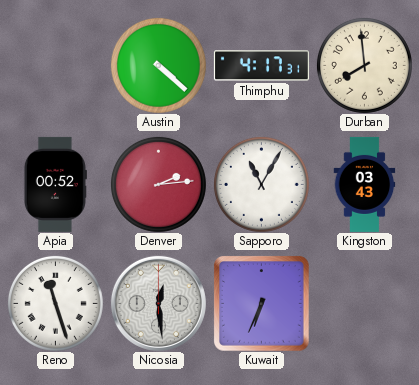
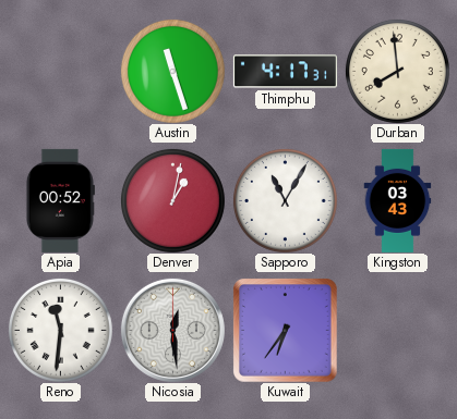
Austin: 4:22 -> 11:27 (172, 71)
Denver: 2:14 -> 1:02 (172, 200)
Reno: 11:27 -> 11:31 (60, 330)
Kuwait: 6:34 -> 6:36 (286, 331)
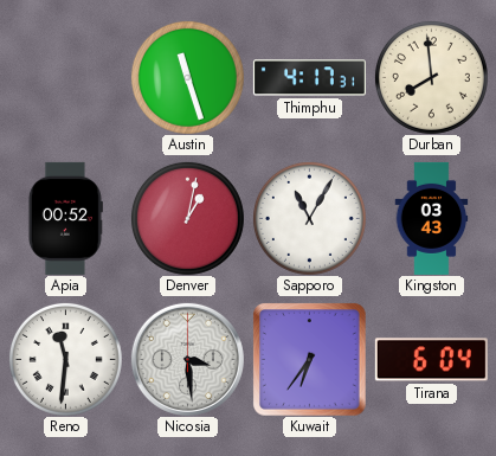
Nicosia: 12:29 -> 3:29 (187, 359)
Tirana: none -> 6:04 (431, 360)
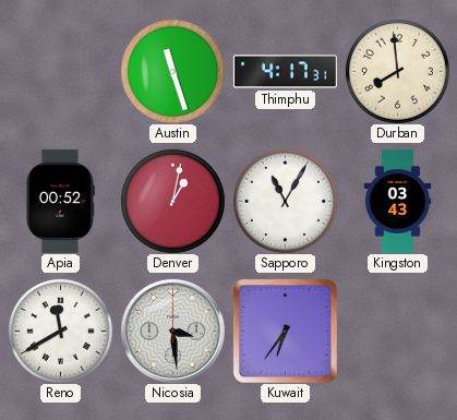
Reno: 11:31 -> 11:40 (60, 331)
Tirana: 6:04 -> none (431, 360)
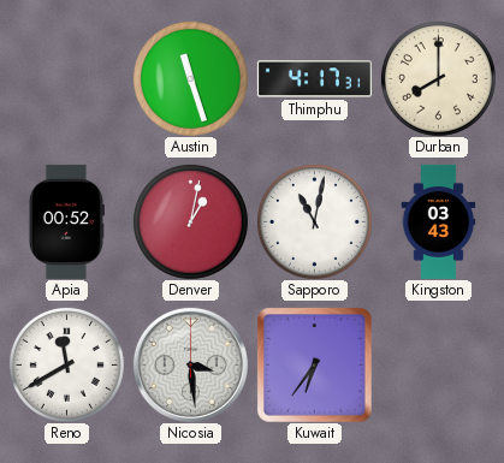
Durban: 7:59 -> 8:00 (438, 78)
Sapporo: 11:05 -> 11:02 (314, 221)
